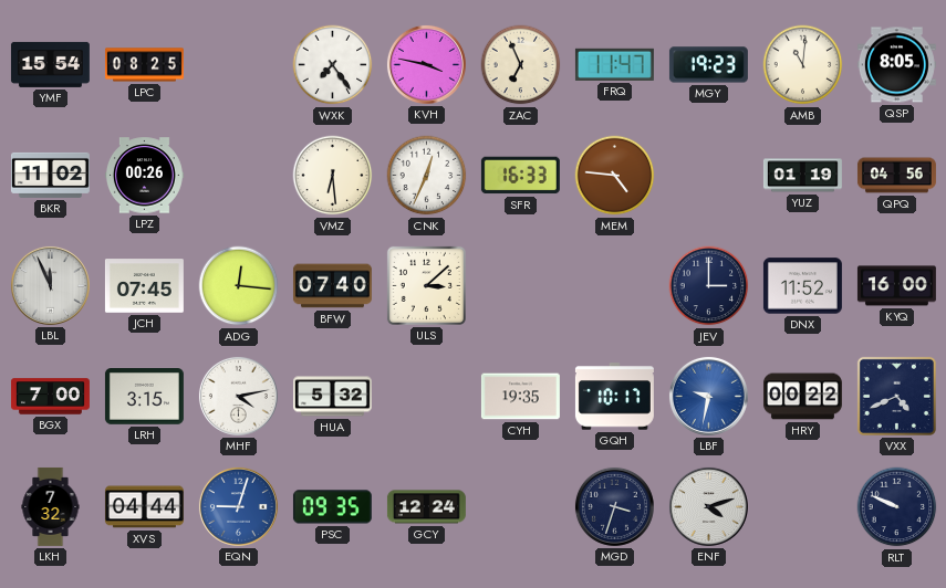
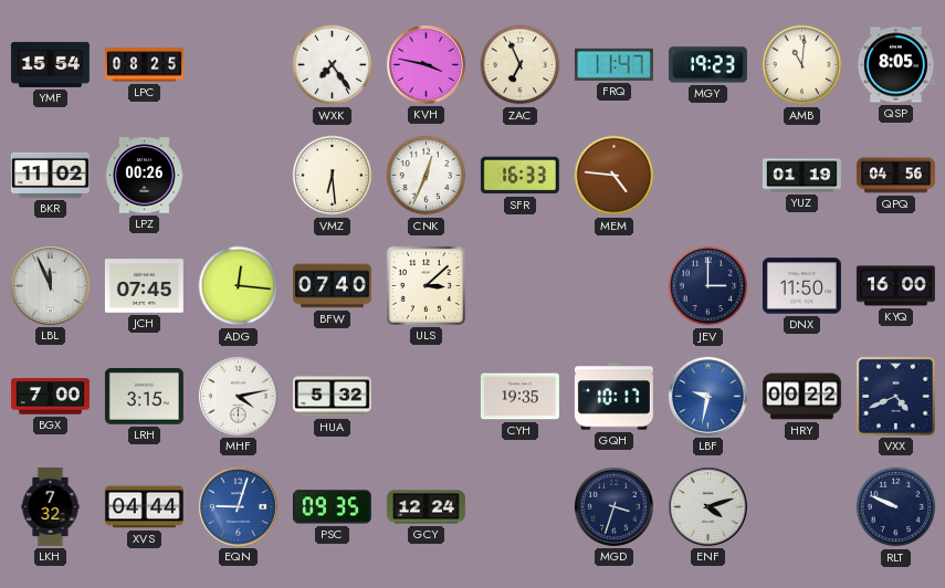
DNX: 11:52 -> 11:50 (801, 286)
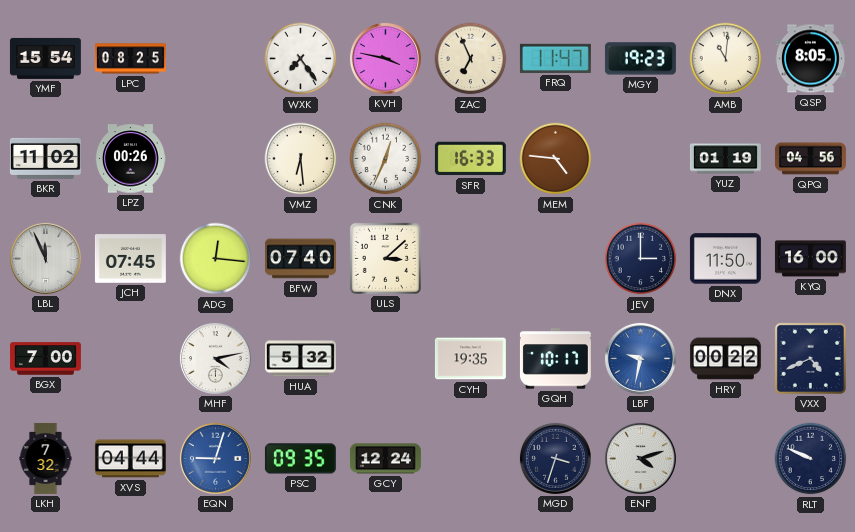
LRH: 3:15 -> none (144, 397)
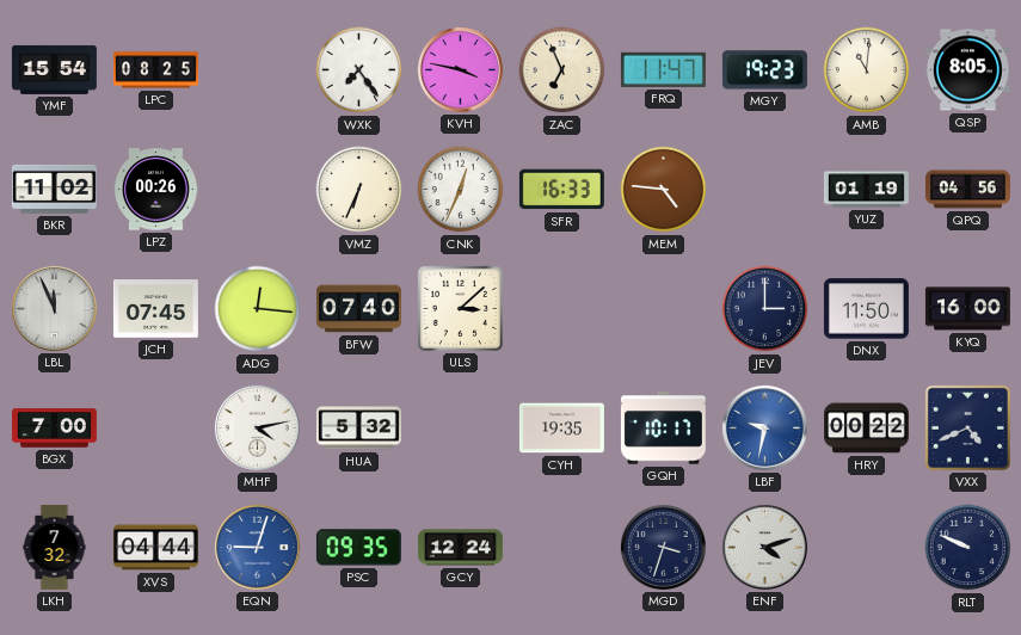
VMZ: 6:29 -> 6:34 (359, 190)
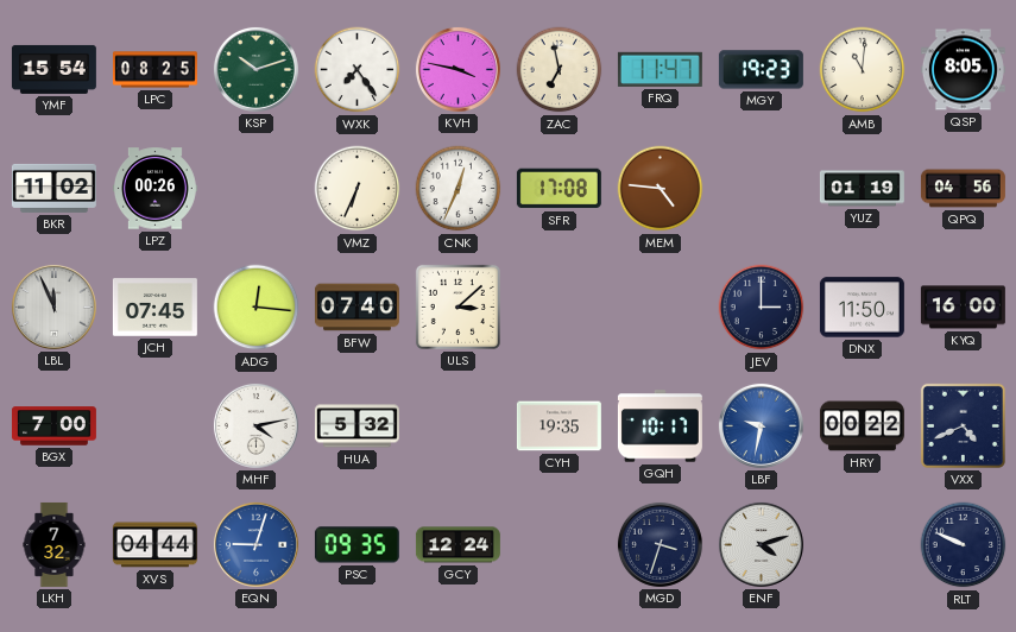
KSP: none -> 10:12 (255, 69)
ZAC: 6:56 -> 6:58 (560, 70)
SFR: 16:33 -> 17:08 (559, 189)
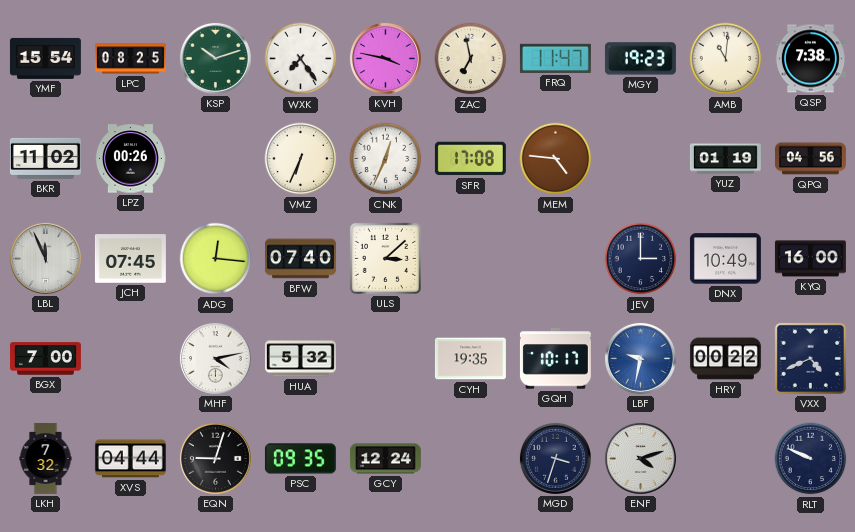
QSP: 8:05 -> 7:38 (810, 59)
DNX: 11:50 -> 10:49 (725, 259)
EQN dial: blue -> black (215, 458)
